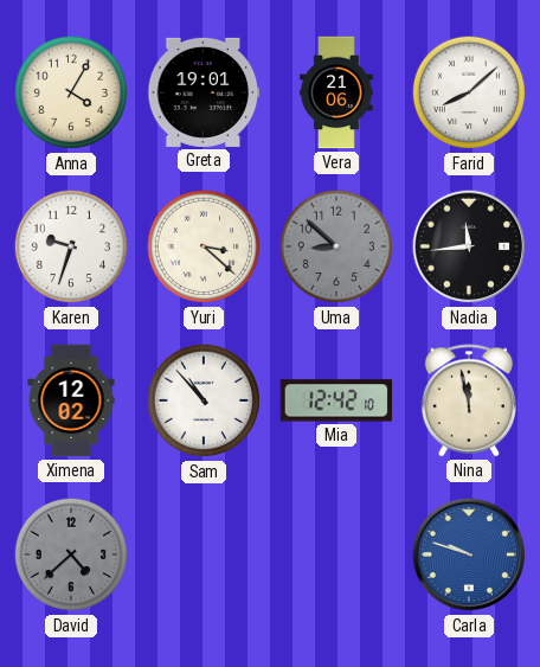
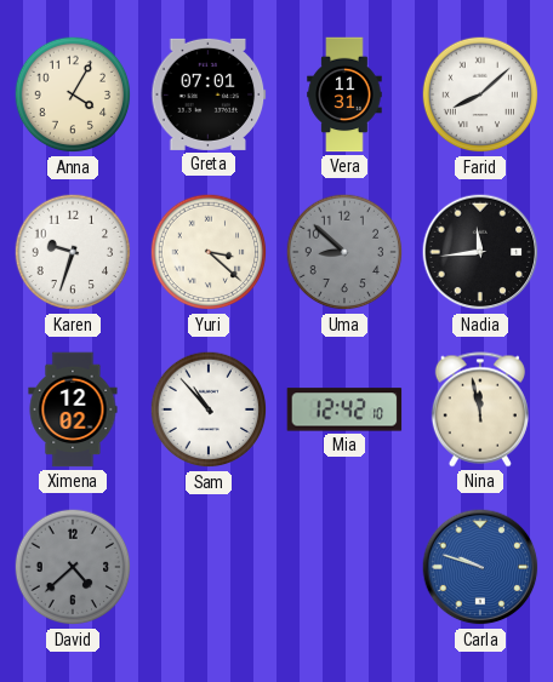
Greta: 19:01 -> 07:01 (209, 94)
Vera: 21:06 -> 11:31 (344, 94)
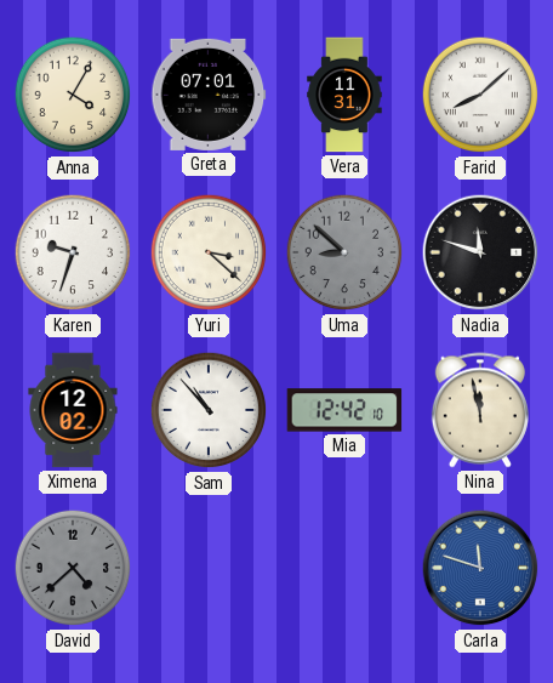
Nadia: 11:44 -> 11:48 (480, 252)
Carla: 9:48 -> 11:48 (480, 568)
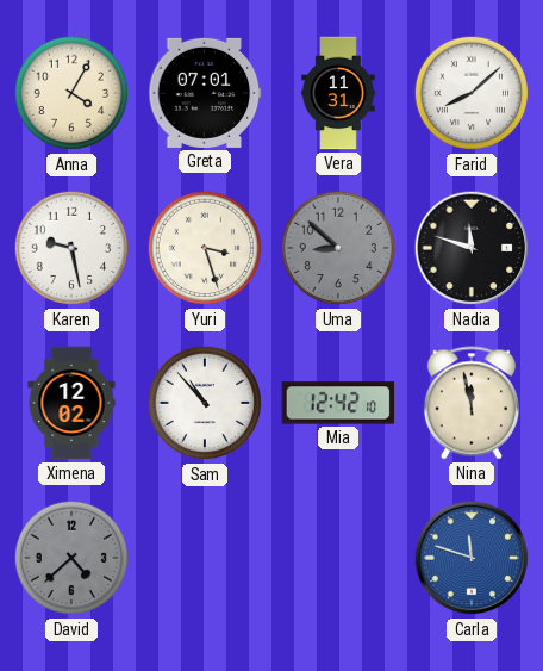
Karen: 9:33 -> 9:28 (71, 248)
Yuri: 3:22 -> 3:27 (205, 248)
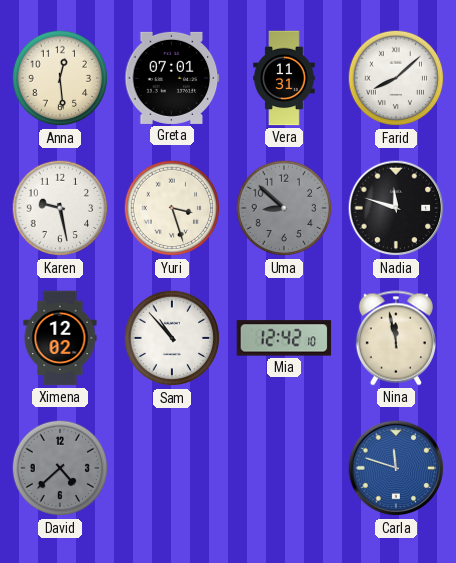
Anna: 4:05 -> 12:29 (60, 78)
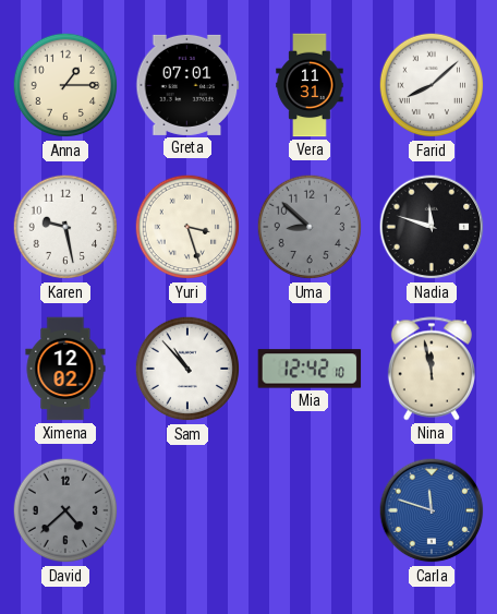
Anna: 12:29 -> 1:15 (65, 85)
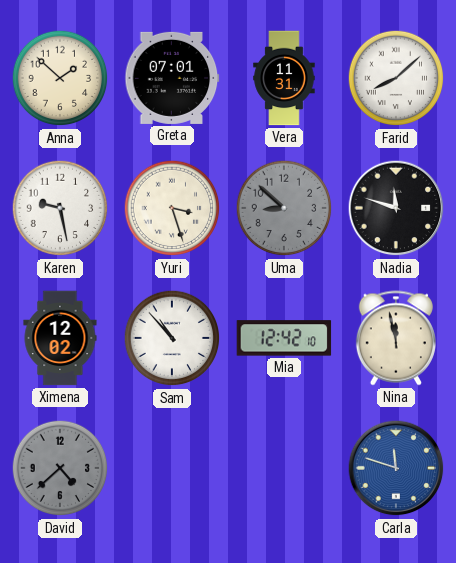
Anna: 1:15 -> 1:52 (60, 78)
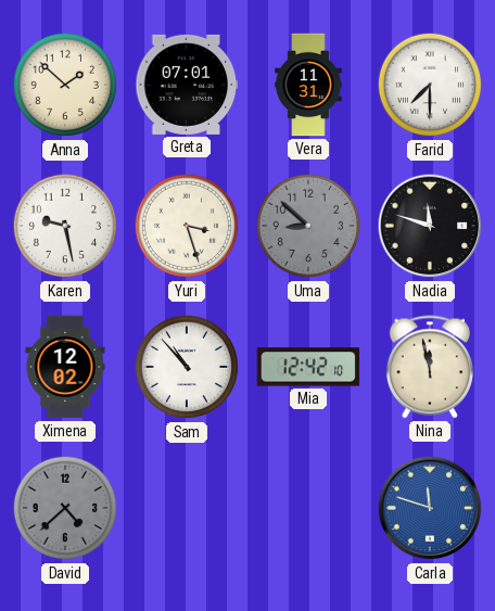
Farid: 8:08 -> 7:30 (430, 85)
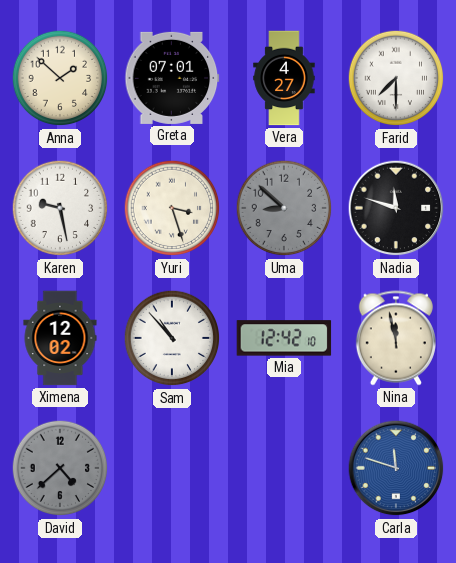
Vera: 11:31 -> 4:27 (284, 78)
